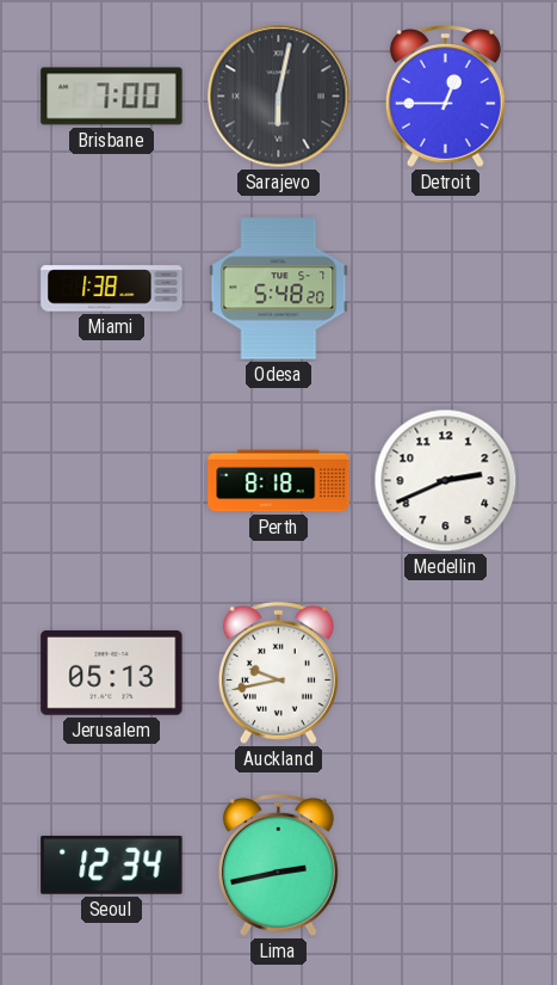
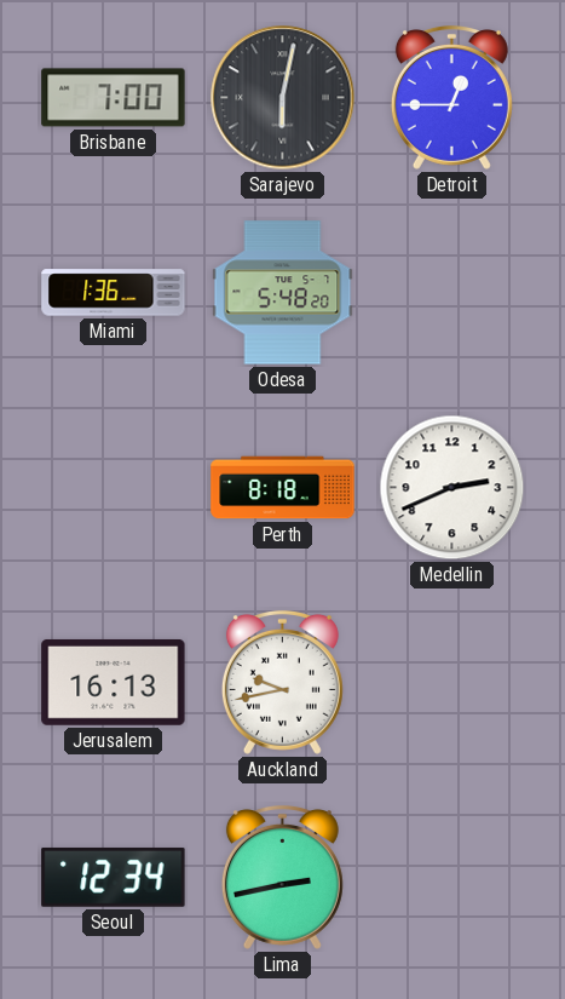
Miami: 1:38 -> 1:36 (114, 293)
Jerusalem: 05:13 -> 16:13 (114, 682)
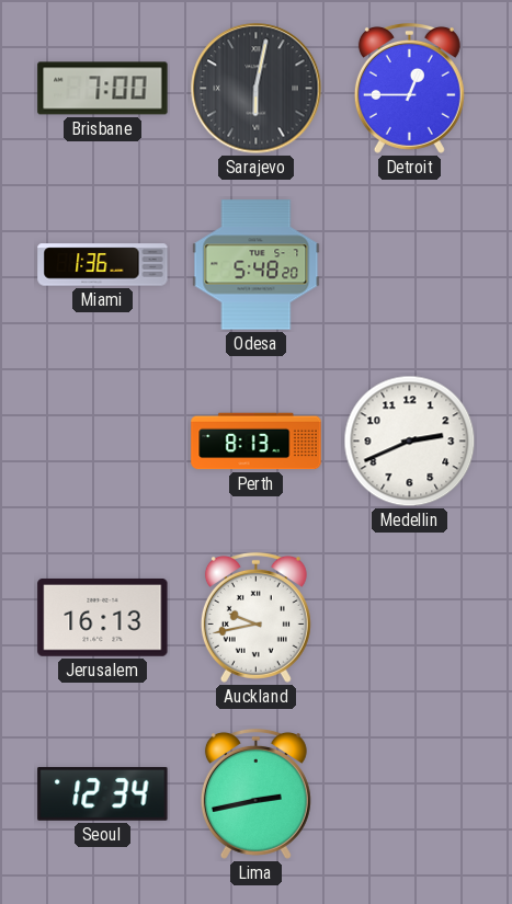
Perth: 8:18 -> 8:13 (257, 442)
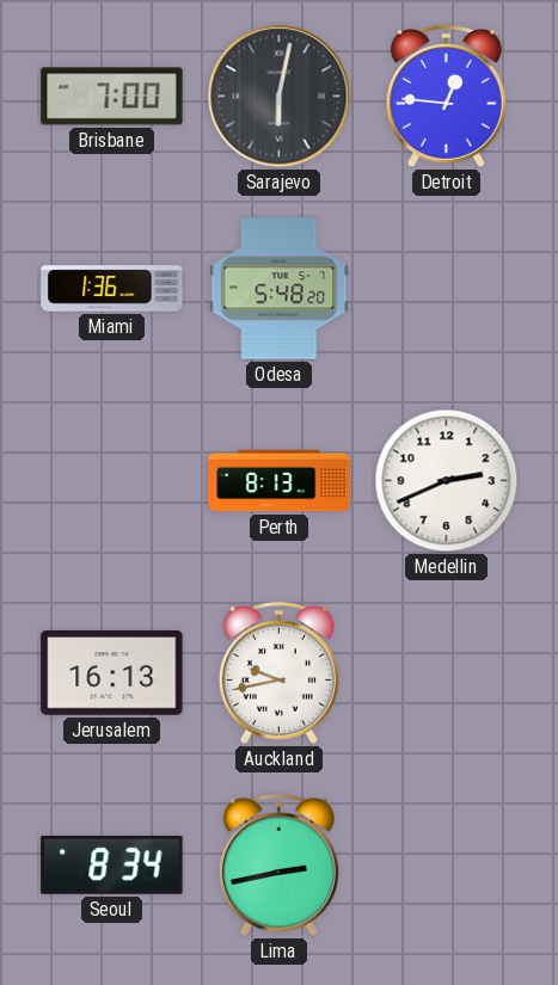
Detroit: 12:45 -> 12:46 (446, 96)
Seoul: 12:34 -> 8:34 (112, 864)
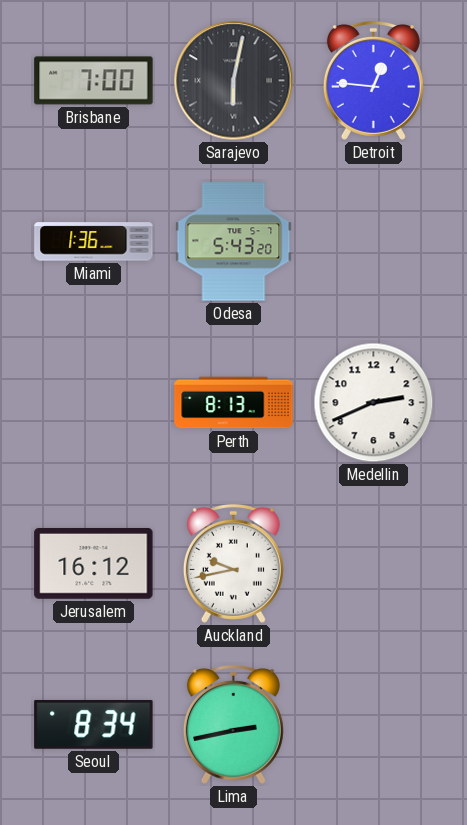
Odesa: 5:48 -> 5:43 (234, 242)
Jerusalem: 16:13 -> 16:12 (94, 563)
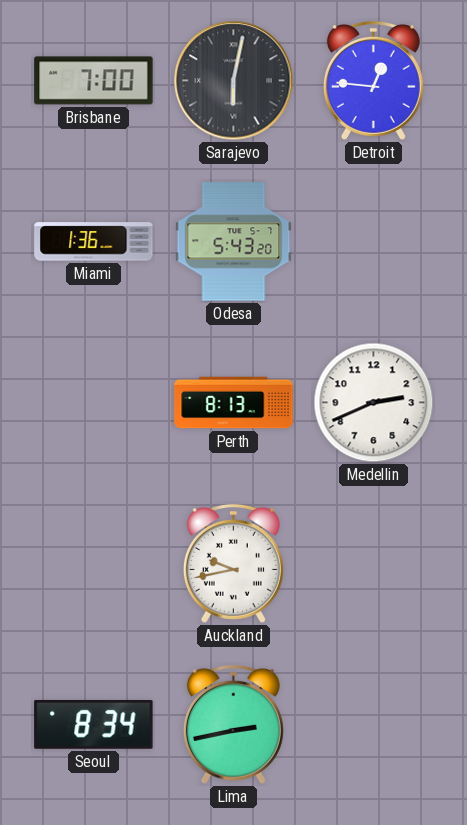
Jerusalem: 16:12 -> none (94, 563)
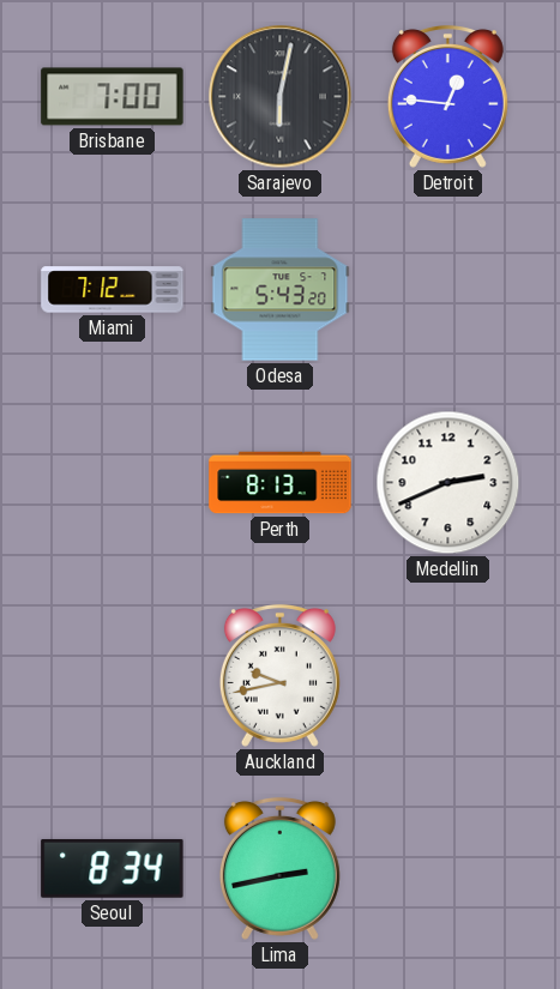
Miami: 1:36 -> 7:12 (113, 290)
